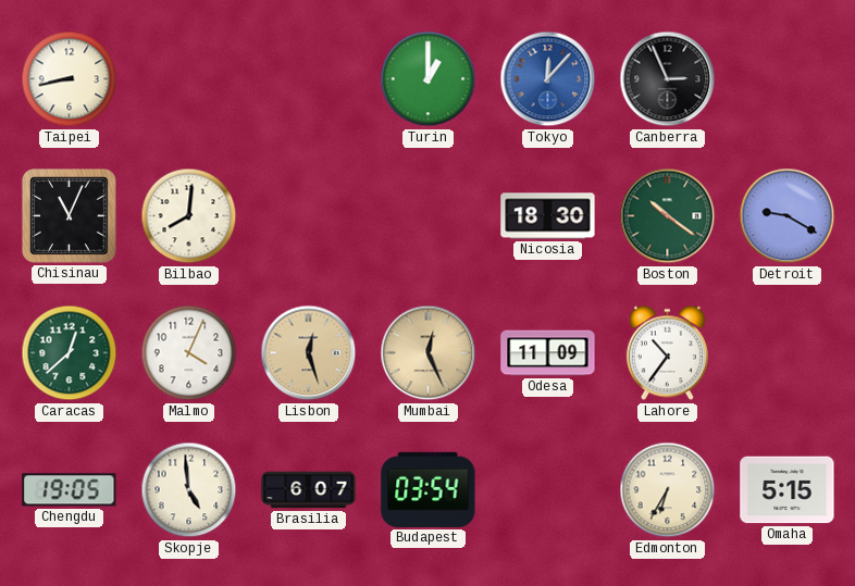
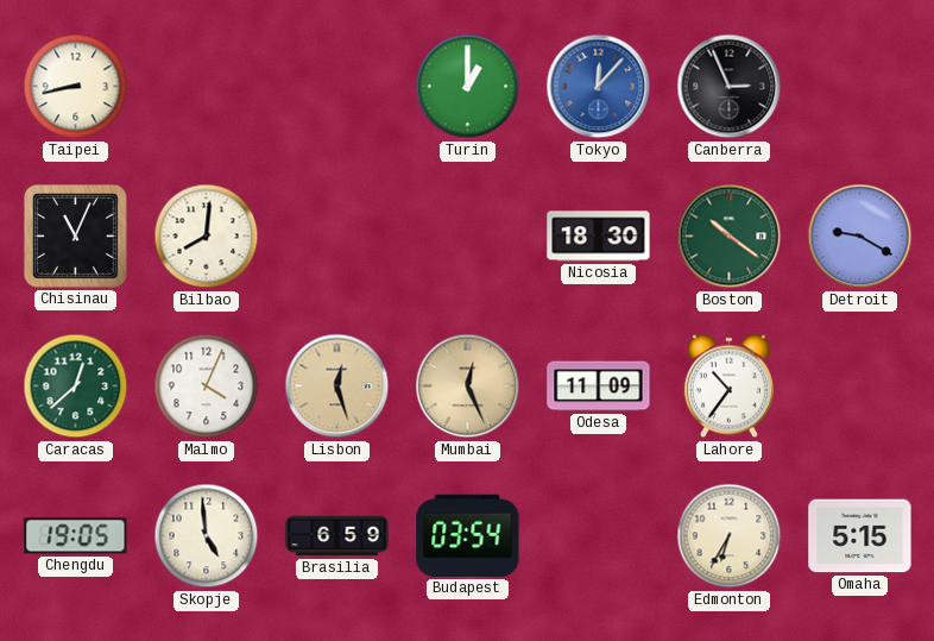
Brasilia: 6:07 -> 6:59 (337, 536)
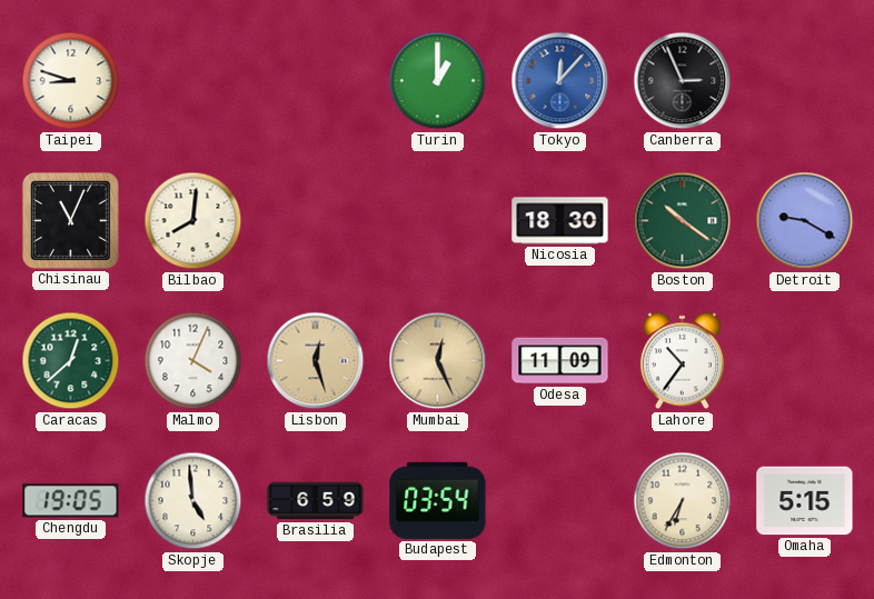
Taipei: 8:43 -> 8:48 (71, 81)
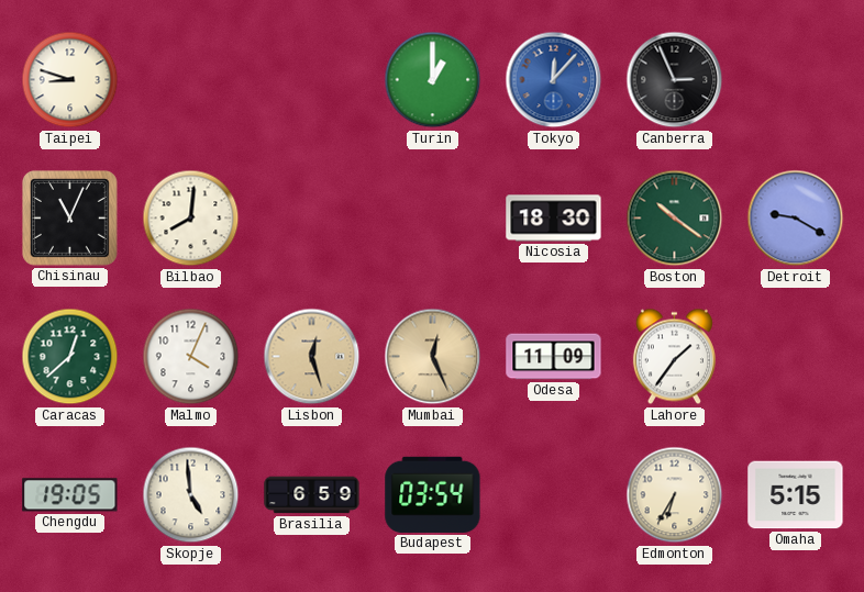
Lahore: 10:36 -> 1:36 (674, 357)
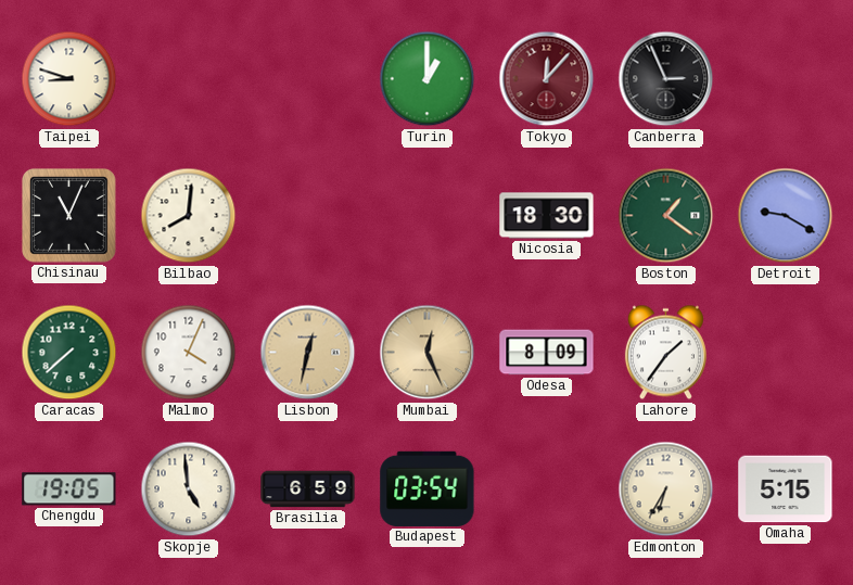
Tokyo dial: blue -> burgundy (547, 79)
Boston: 10:21 -> 1:21 (666, 216)
Caracas: 12:38 -> 7:38 (69, 353)
Lisbon: 12:27 -> 12:32 (308, 353)
Odesa: 11:09 -> 8:09 (547, 353)
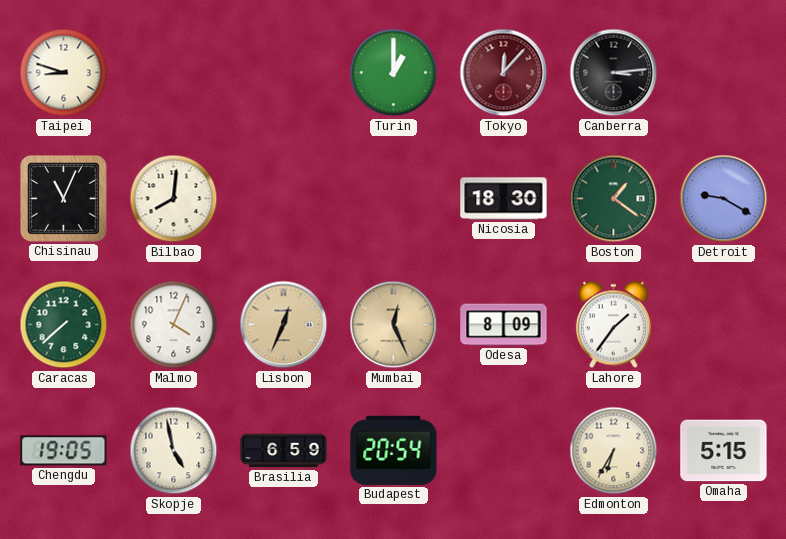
Canberra: 2:56 -> 3:14 (614, 73)
Lisbon: 12:32 -> 12:34 (284, 325)
Skopje: 4:59 -> 4:58 (174, 451)
Budapest: 03:54 -> 20:54 (394, 450)
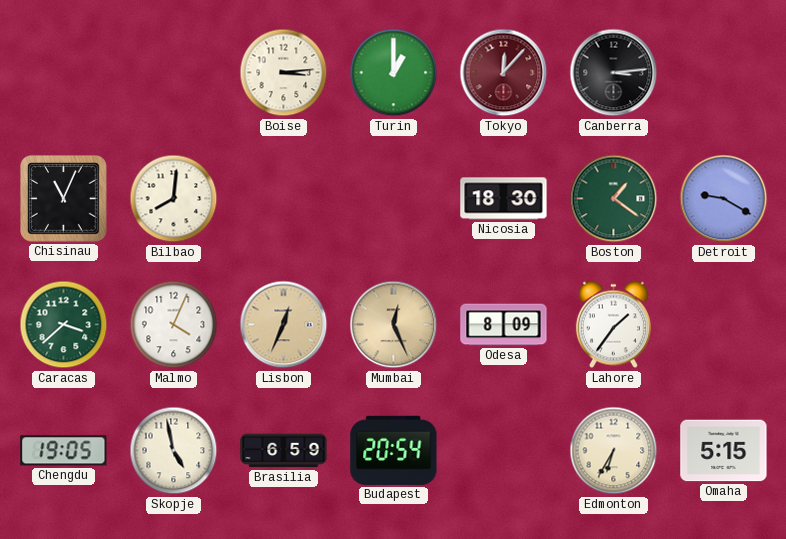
Taipei: 8:48 -> none (64, 73)
Boise: none -> 3:14 (284, 73)
Caracas: 7:38 -> 3:38 (64, 325)
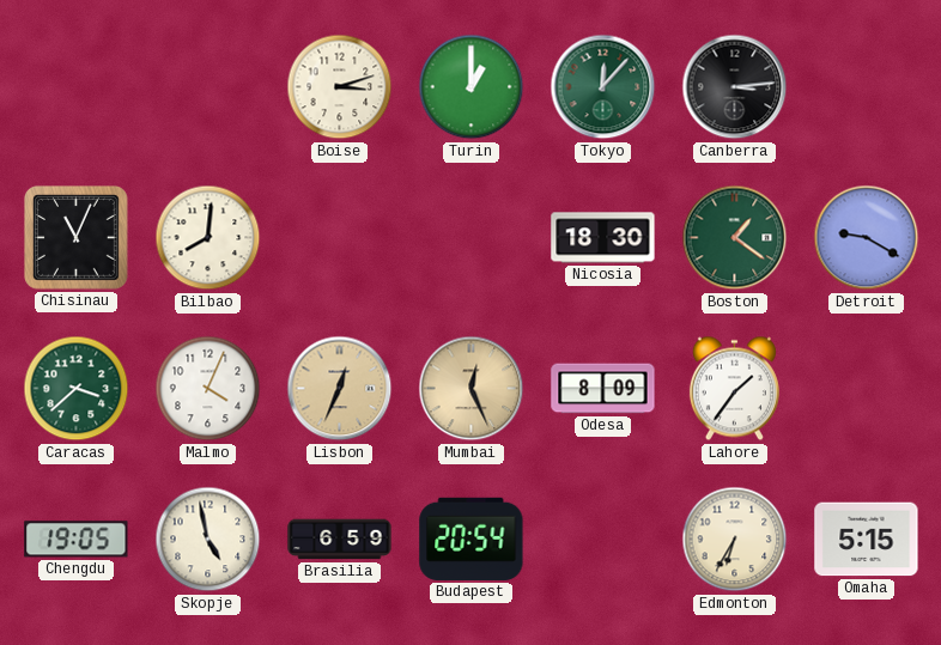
Boise: 3:14 -> 3:12 (340, 87)
Tokyo dial: burgundy -> green (603, 87)
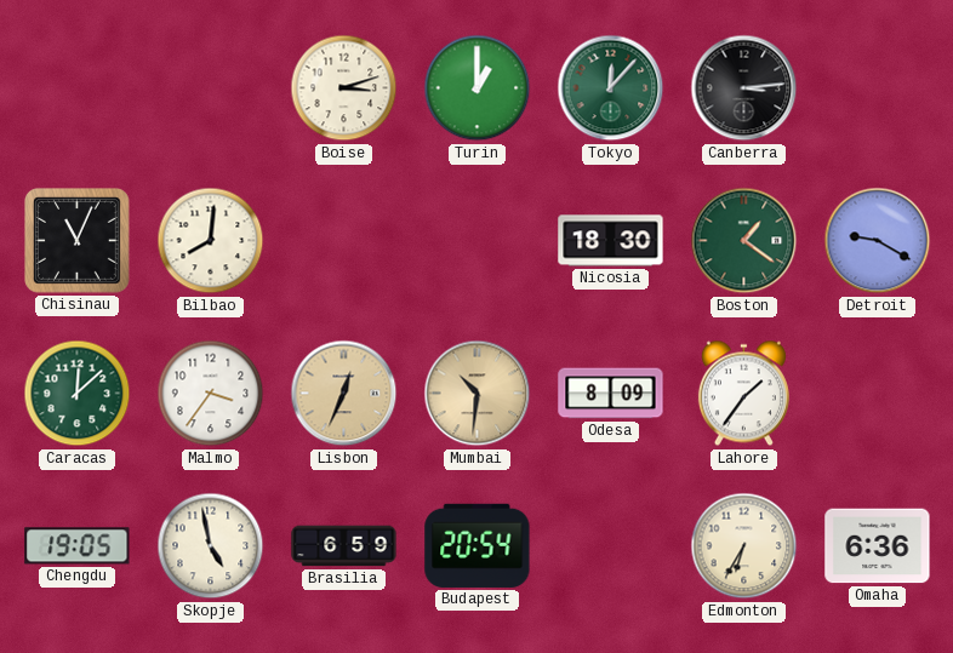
Caracas: 3:38 -> 12:08 (78, 394)
Malmo: 4:04 -> 3:36 (211, 394)
Mumbai: 12:26 -> 10:31 (478, 394)
Omaha: 5:15 -> 6:36 (878, 546)
